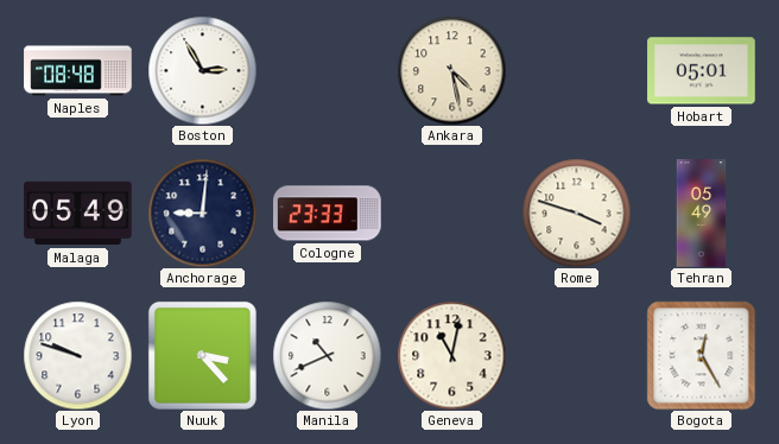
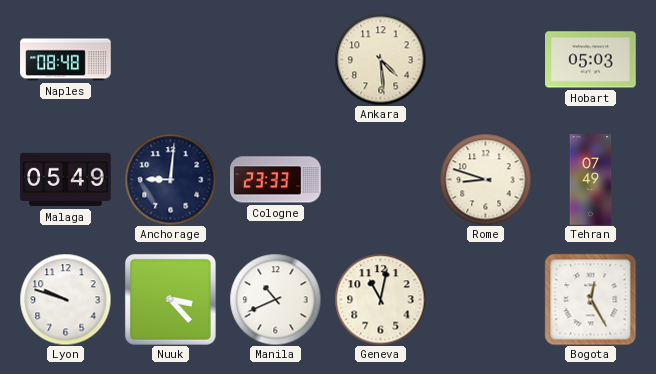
Boston: 2:55 -> none (202, 70)
Ankara: 4:28 -> 4:29 (380, 59)
Hobart: 05:01 -> 05:03 (591, 60)
Rome: 3:48 -> 8:48 (485, 179)
Tehran: 05:49 -> 07:49 (591, 180)
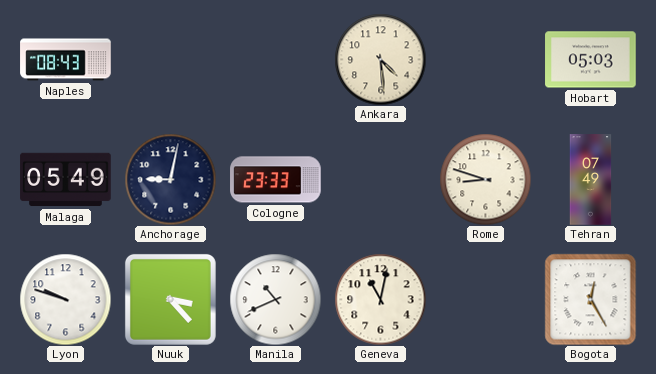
Naples: 08:48 -> 08:43 (66, 60)
Anchorage: 9:01 -> 9:02 (170, 179)
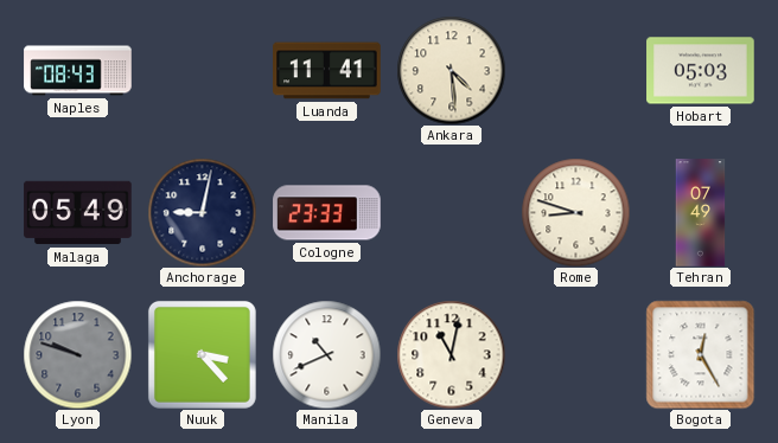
Luanda: none -> 11:41 (327, 71)
Lyon dial: white -> grey (77, 354)
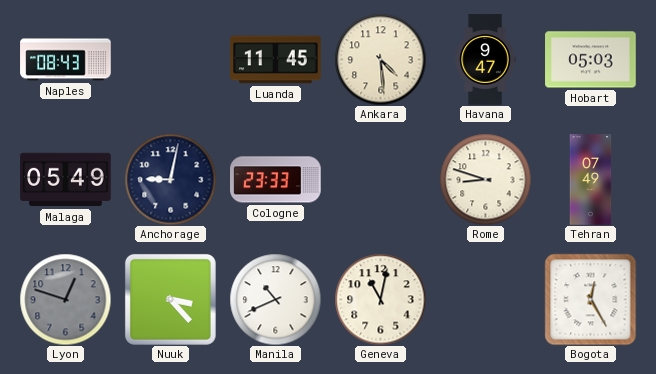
Luanda: 11:41 -> 11:45 (276, 60)
Havana: none -> 9:47 (485, 60)
Lyon: 9:48 -> 12:48 (65, 299)
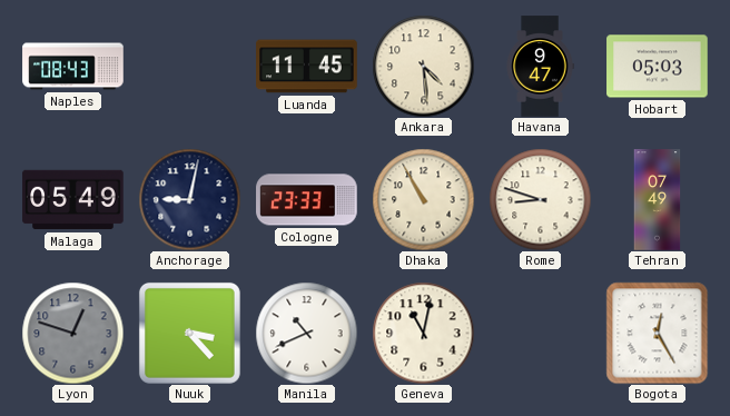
Dhaka: none -> 10:55 (423, 199)
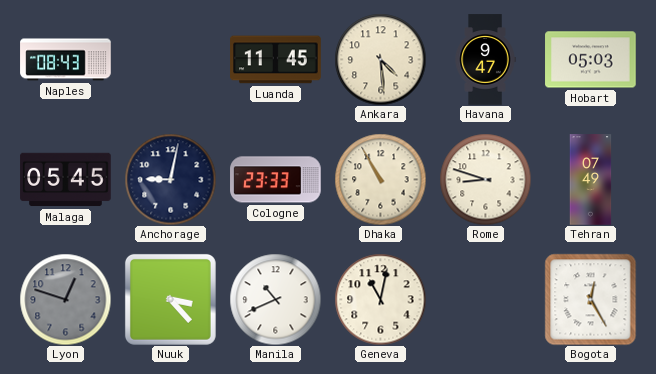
Malaga: 05:49 -> 05:45 (66, 180)
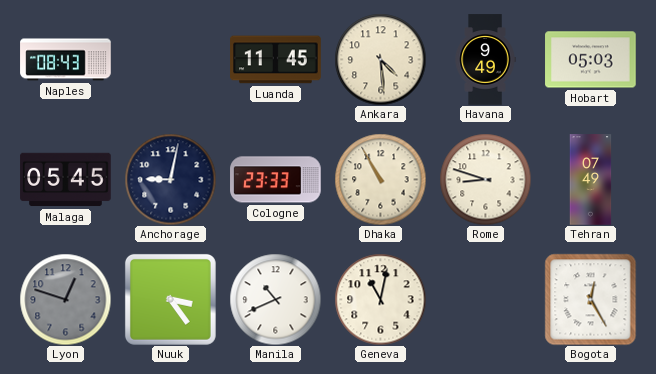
Havana: 9:47 -> 9:49 (485, 60)
Nuuk: 3:23 -> 3:24 (170, 299)
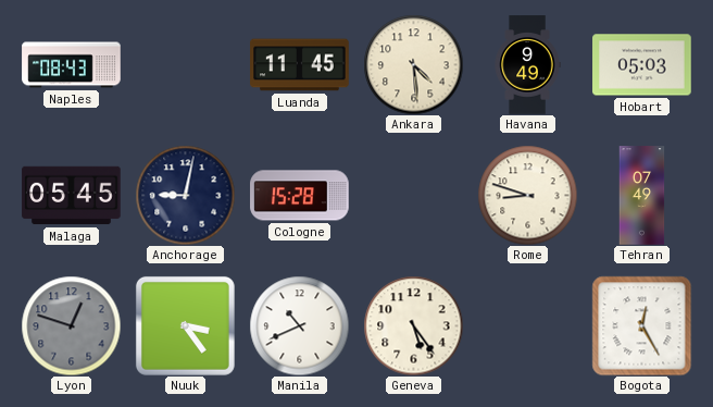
Cologne: 23:33 -> 15:28 (300, 196)
Dhaka: 10:55 -> none (380, 179)
Geneva: 11:02 -> 5:24 (413, 325)
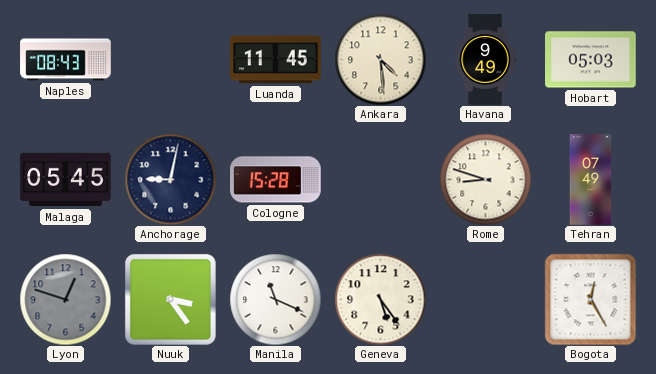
Manila: 10:41 -> 11:19 (275, 299)
